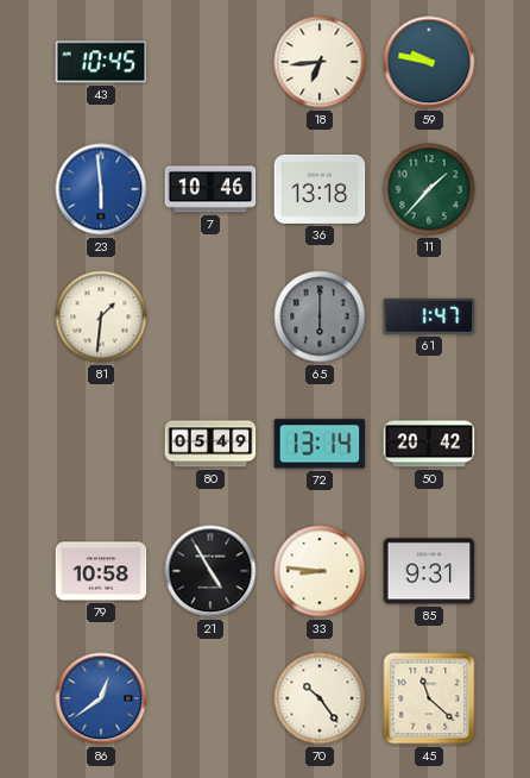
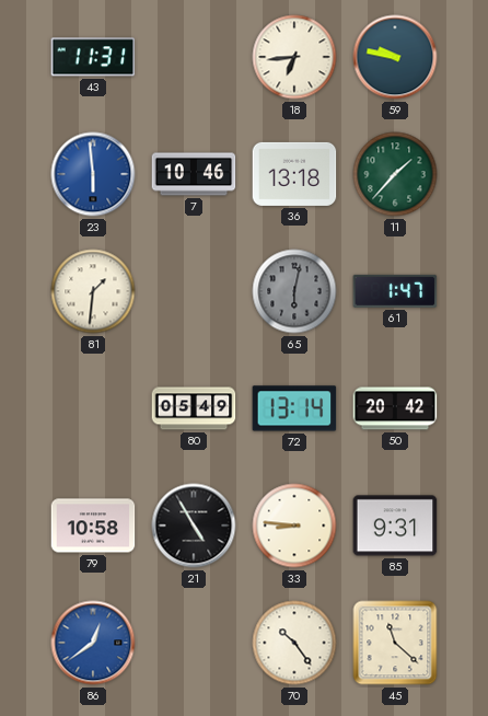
43: 10:45 -> 11:31 (93, 57)
65: 6:00 -> 6:02 (294, 291)
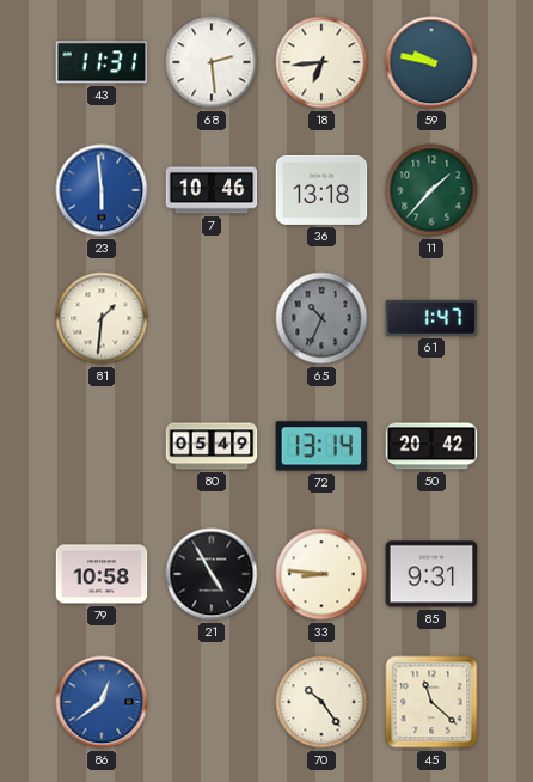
68: none -> 2:29 (212, 62)
65: 6:02 -> 10:34 (321, 318)
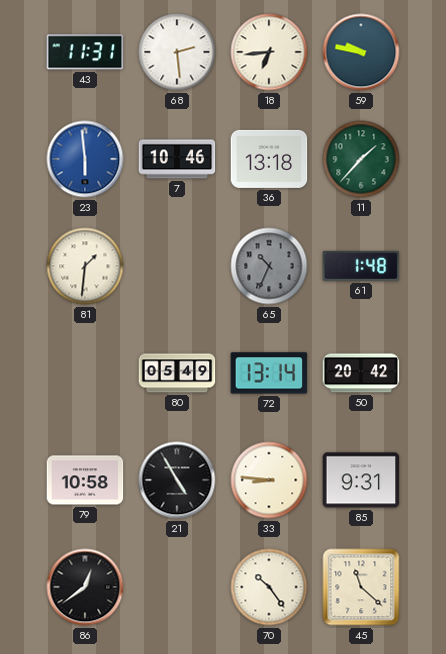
61: 1:47 -> 1:48 (361, 266)
86 dial: blue -> black (85, 587)
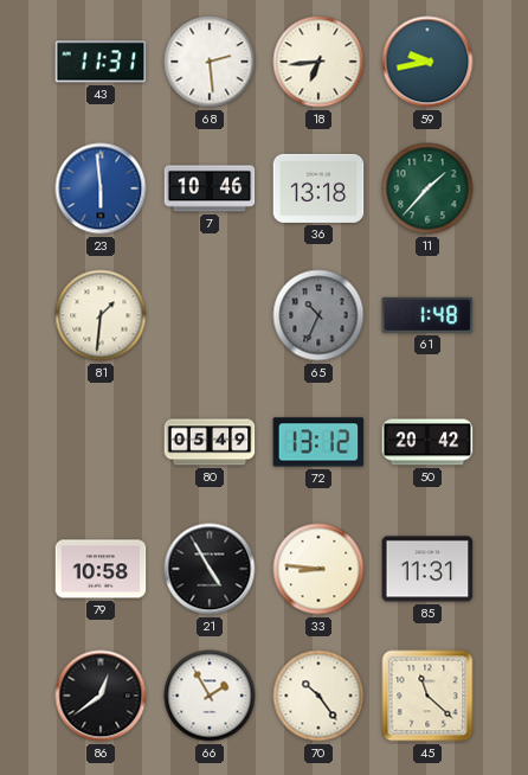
59: 9:47 -> 9:43 (427, 62)
72: 13:14 -> 13:12 (318, 442)
85: 9:31 -> 11:31 (427, 569)
66: none -> 1:55 (210, 696)
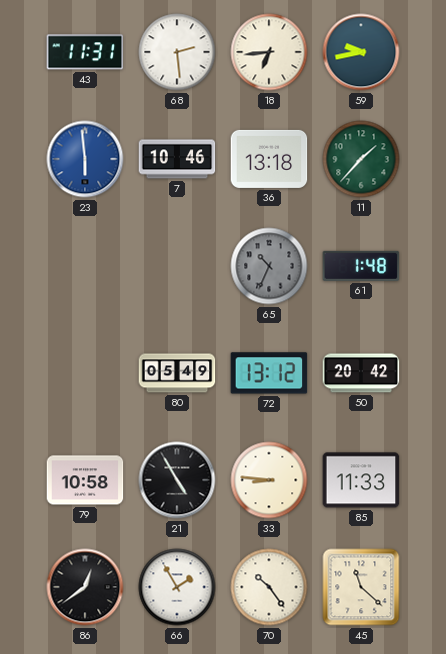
81: 1:31 -> none (101, 315)
85: 11:31 -> 11:33 (361, 480)
